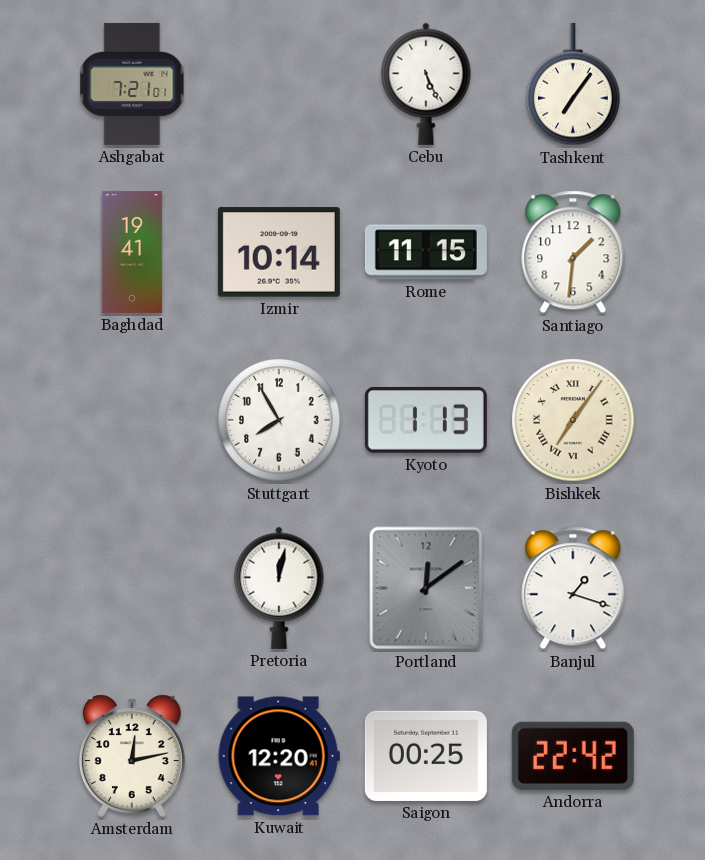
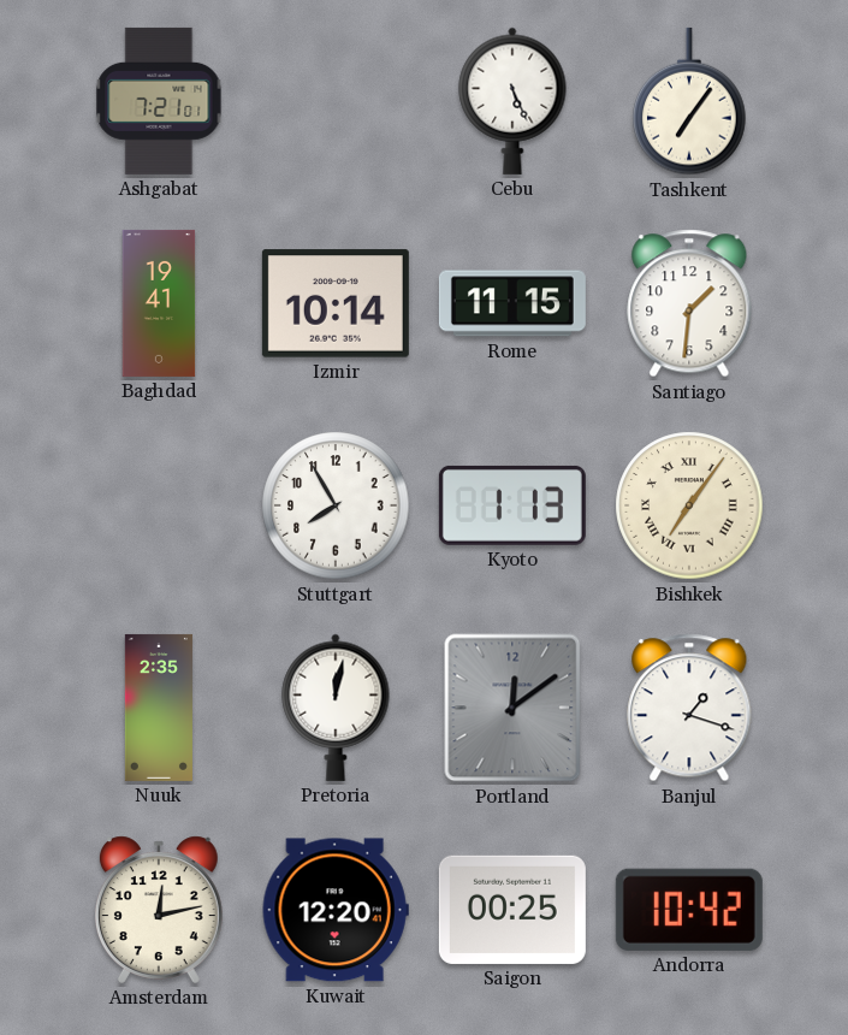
Nuuk: none -> 2:35 (159, 708)
Andorra: 22:42 -> 10:42 (689, 910)
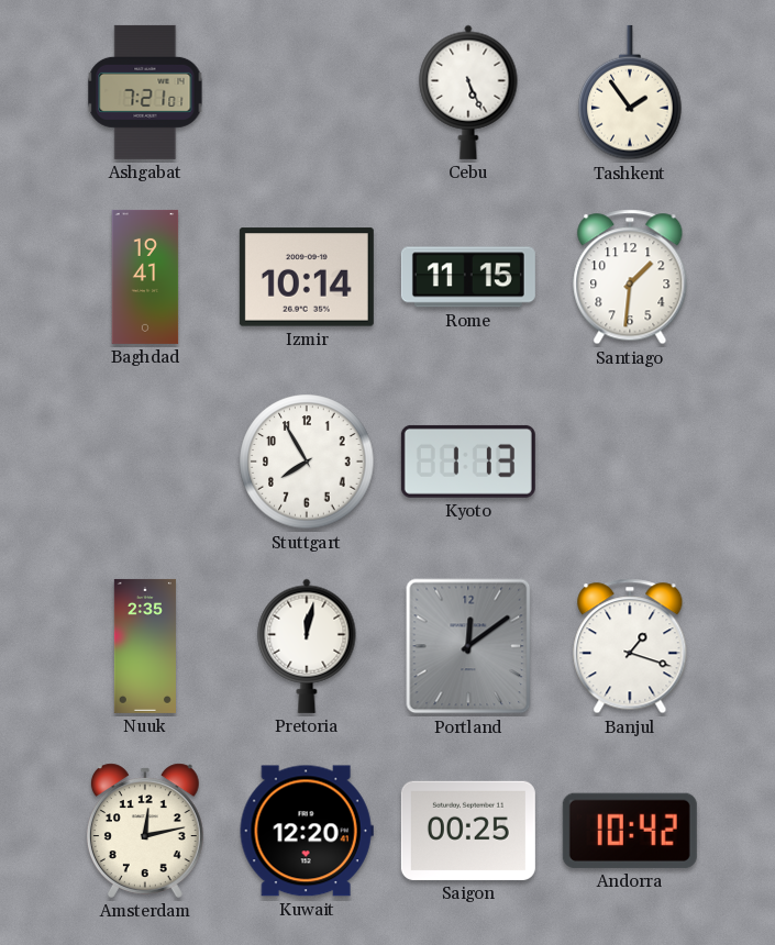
Tashkent: 7:06 -> 1:54 (630, 92)
Bishkek: 7:06 -> none (689, 505)
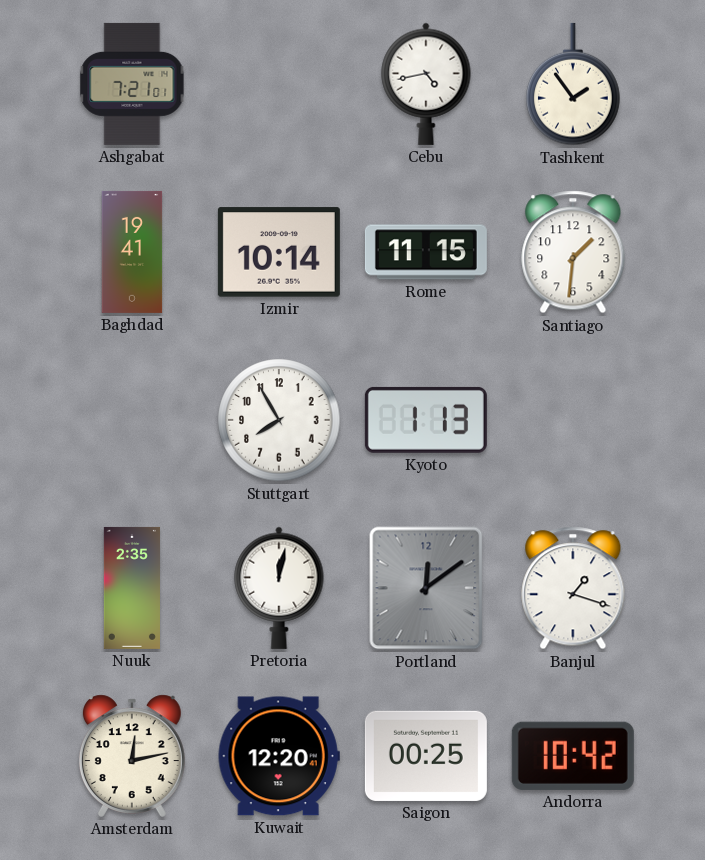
Cebu: 5:26 -> 4:43 (426, 84)
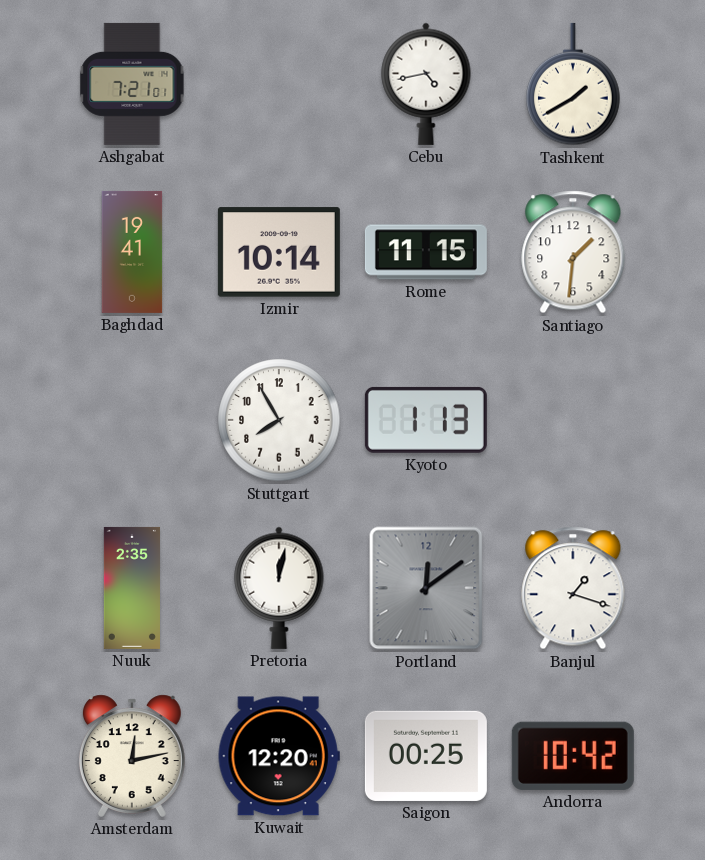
Tashkent: 1:54 -> 1:40 (573, 84)
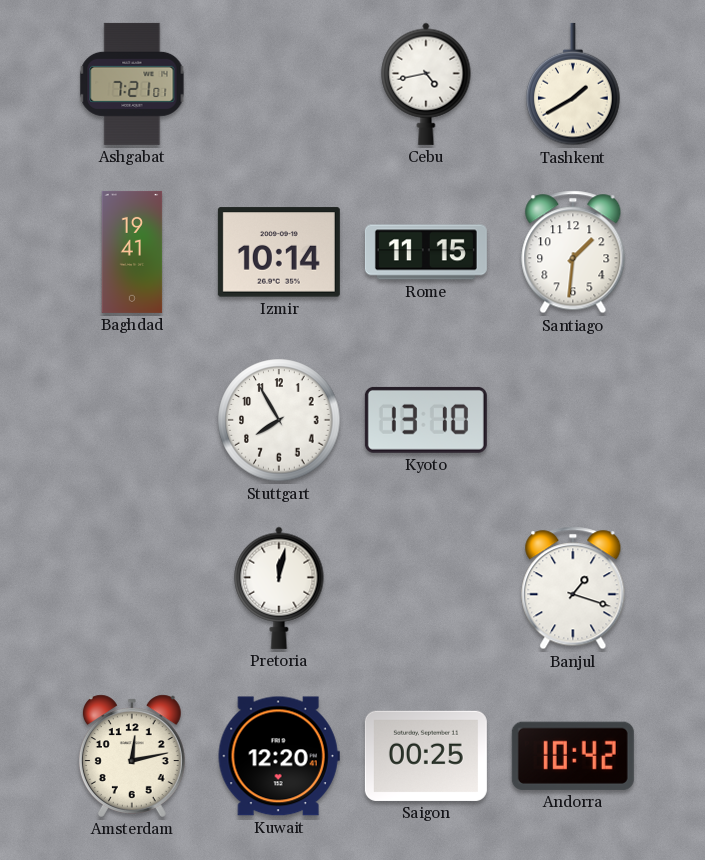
Kyoto: 1:13 -> 13:10 (426, 420)
Nuuk: 2:35 -> none (132, 588)
Portland: 12:09 -> none (426, 588)
